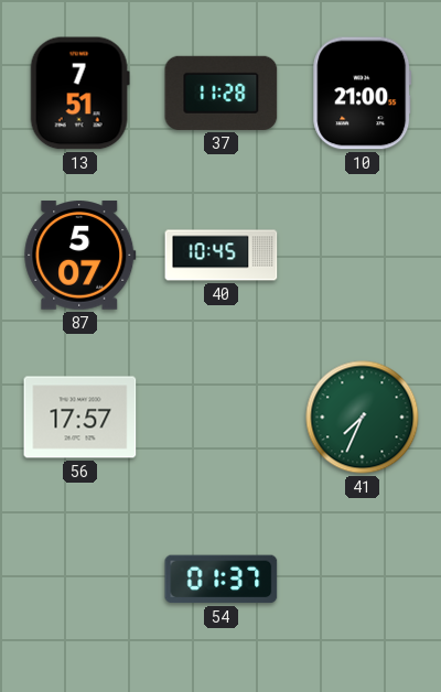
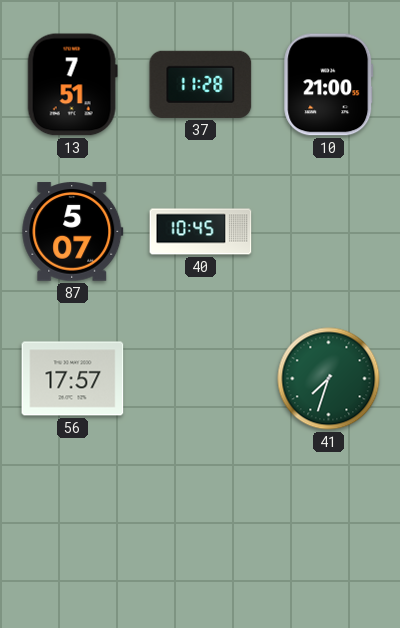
41: 7:34 -> 7:33 (329, 379)
54: 01:37 -> none (222, 580)
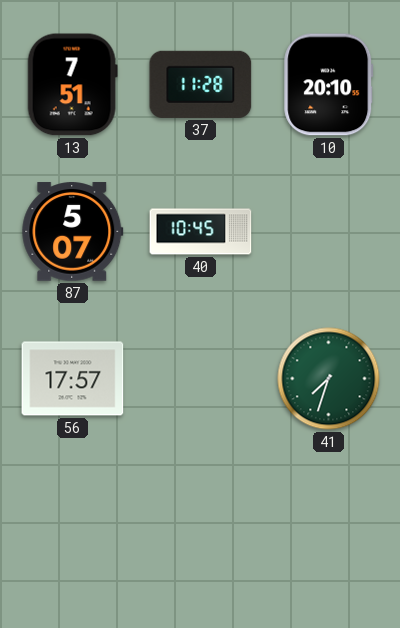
10: 21:00 -> 20:10 (329, 85)
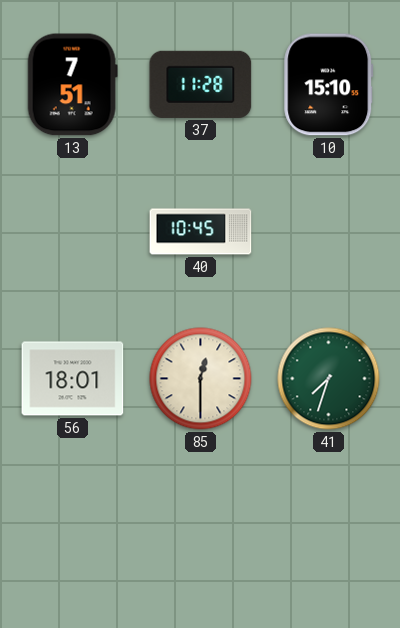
10: 20:10 -> 15:10 (329, 85)
87: 5:07 -> none (73, 232)
56: 17:57 -> 18:01 (73, 379)
85: none -> 12:30 (201, 379)
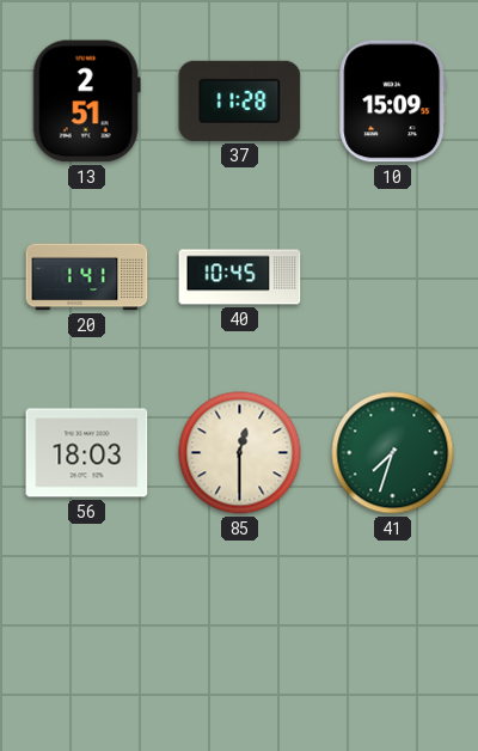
13: 7:51 -> 2:51 (86, 102)
10: 15:10 -> 15:09 (393, 102)
20: none -> 1:41 (87, 277)
56: 18:01 -> 18:03 (87, 453)
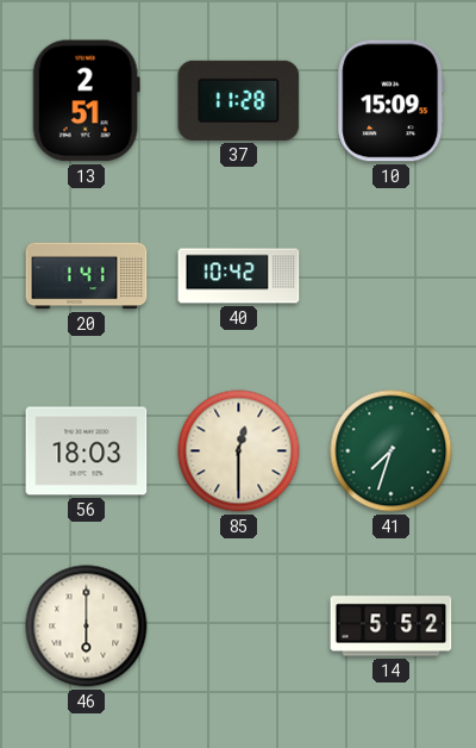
40: 10:45 -> 10:42 (239, 276)
46: none -> 6:00 (87, 627)
14: none -> 5:52 (392, 627)
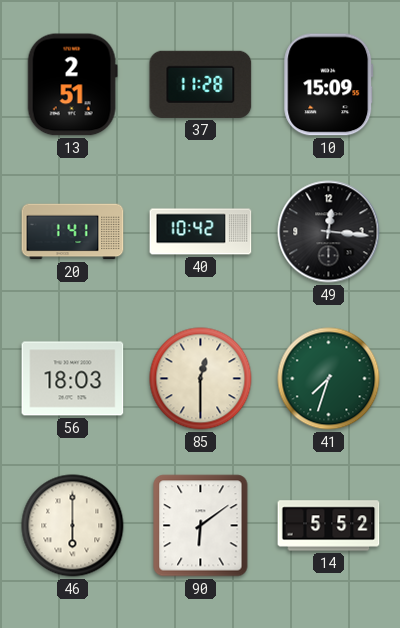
49: none -> 12:16 (329, 232)
90: none -> 6:09 (201, 526)
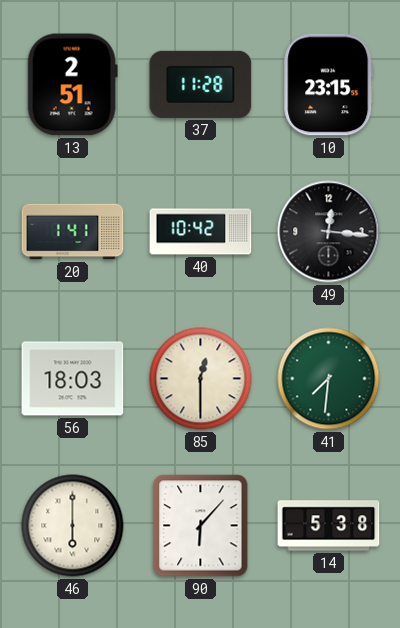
10: 15:09 -> 23:15 (329, 85)
41: 7:33 -> 7:31 (329, 379)
90: 6:09 -> 6:07 (201, 526)
14: 5:52 -> 5:38 (329, 526)
